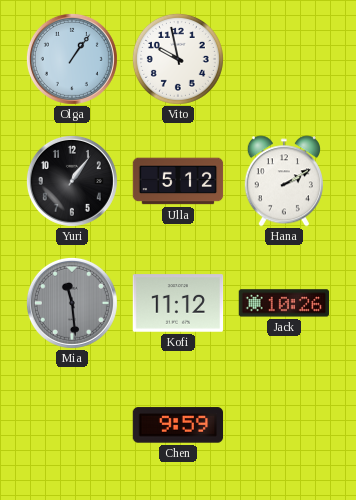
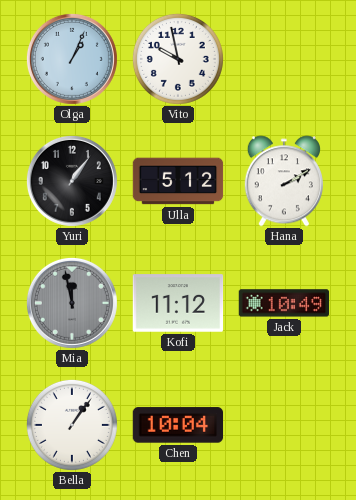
Olga: 1:06 -> 1:04 (72, 59)
Mia: 11:29 -> 11:58 (72, 303)
Jack: 10:26 -> 10:49 (284, 303)
Bella: none -> 1:06 (72, 425)
Chen: 9:59 -> 10:04 (178, 425)
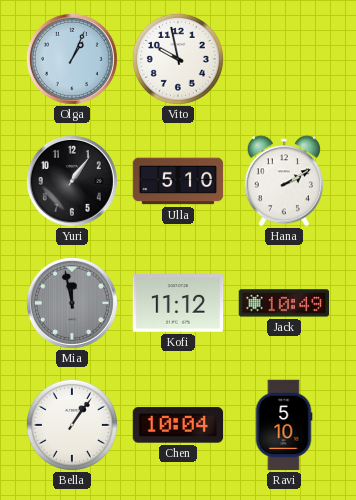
Ulla: 5:12 -> 5:10 (178, 181)
Ravi: none -> 5:10 (284, 425)
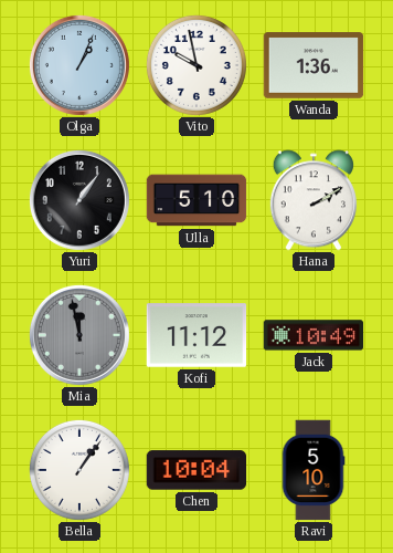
Wanda: none -> 1:36 (314, 65)
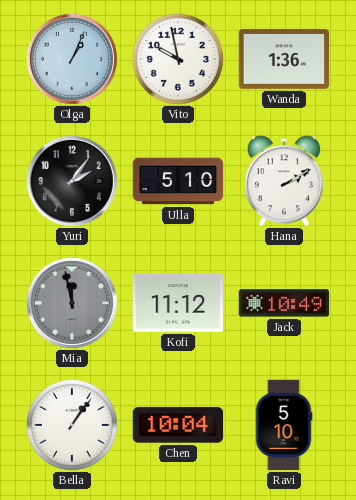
Yuri: 1:06 -> 2:06 (72, 181)
